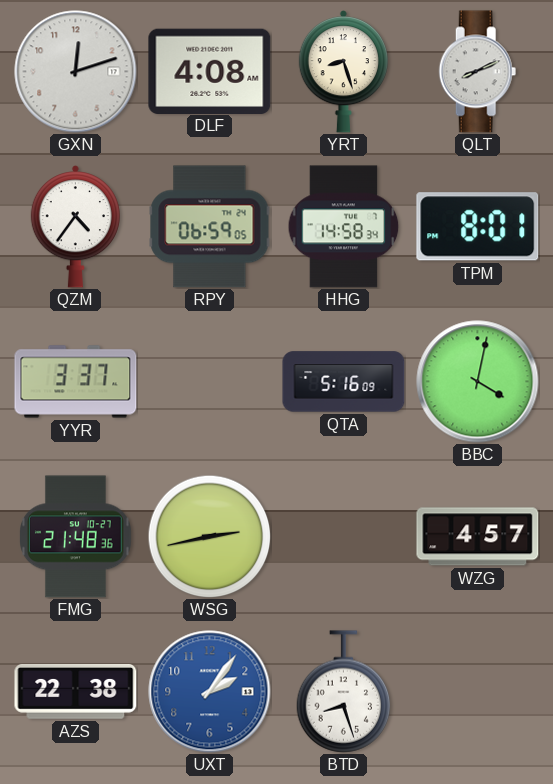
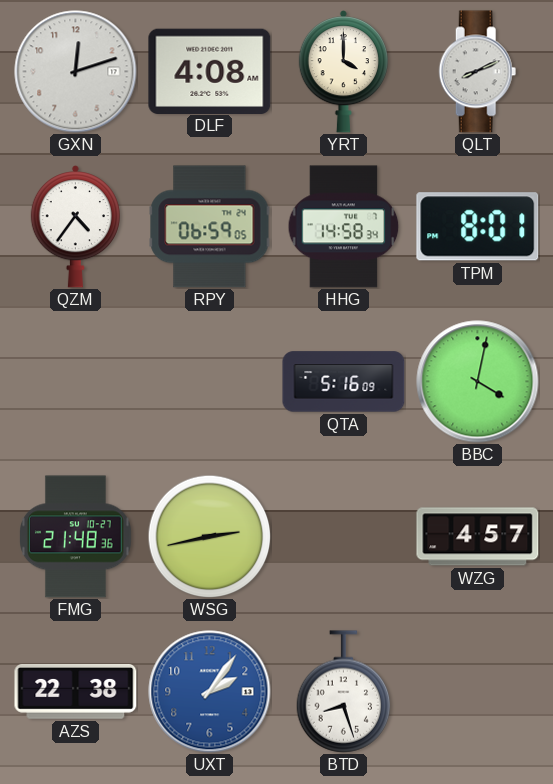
YRT: 8:27 -> 4:00 (343, 72)
YYR: 3:37 -> none (76, 382)
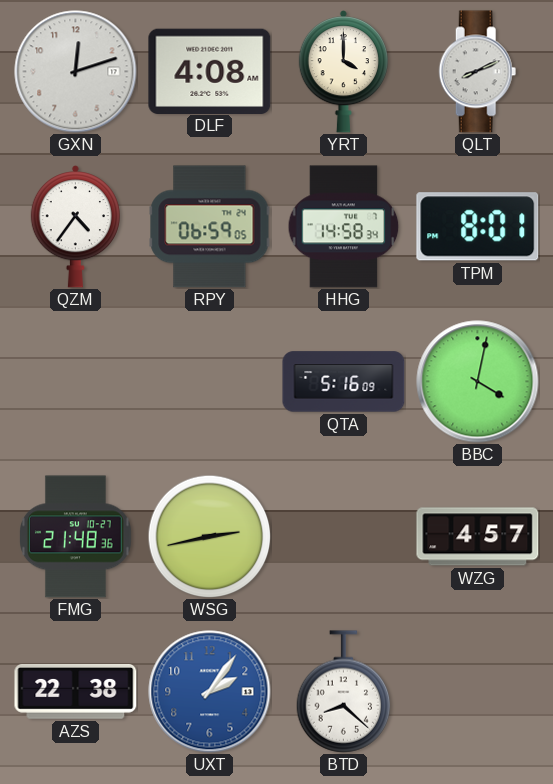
BTD: 8:27 -> 8:22 (344, 692)
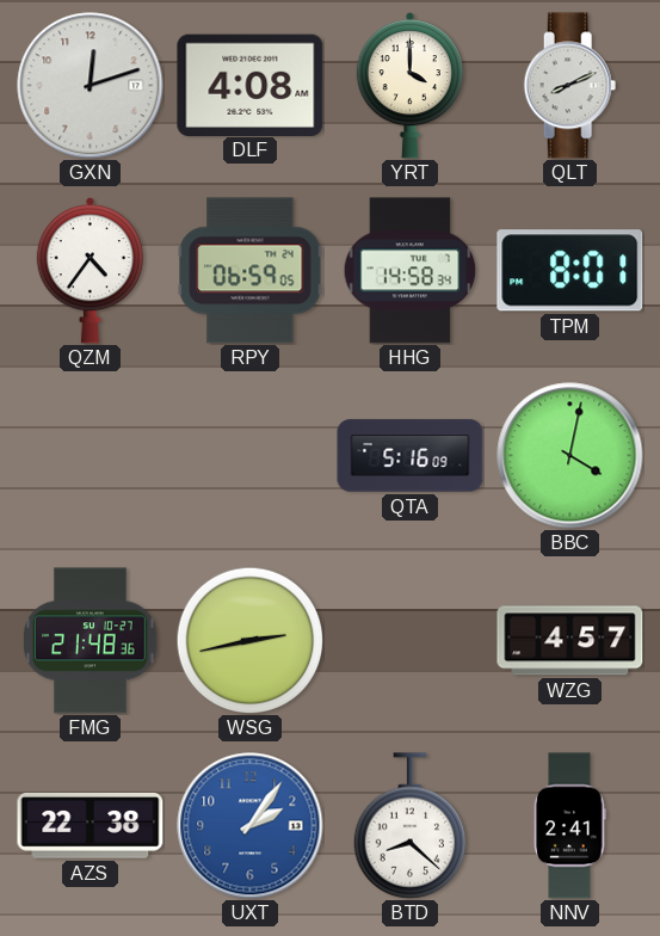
NNV: none -> 2:41 (570, 826)
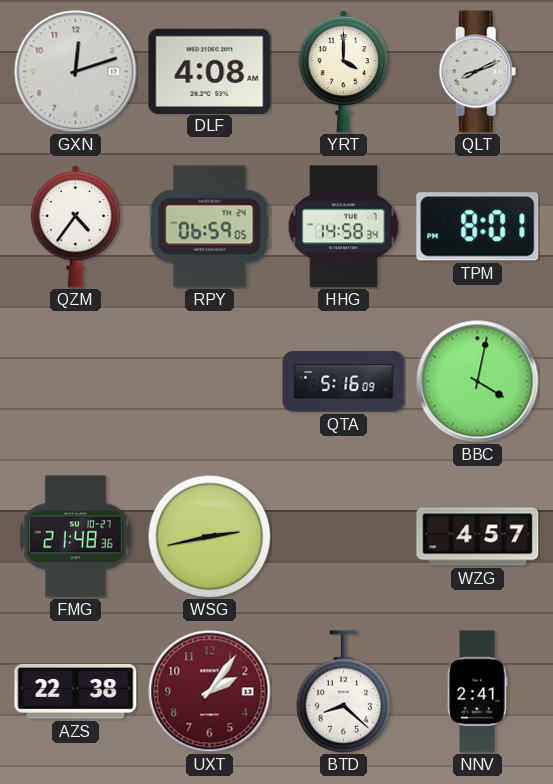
UXT dial: blue -> burgundy (210, 692)
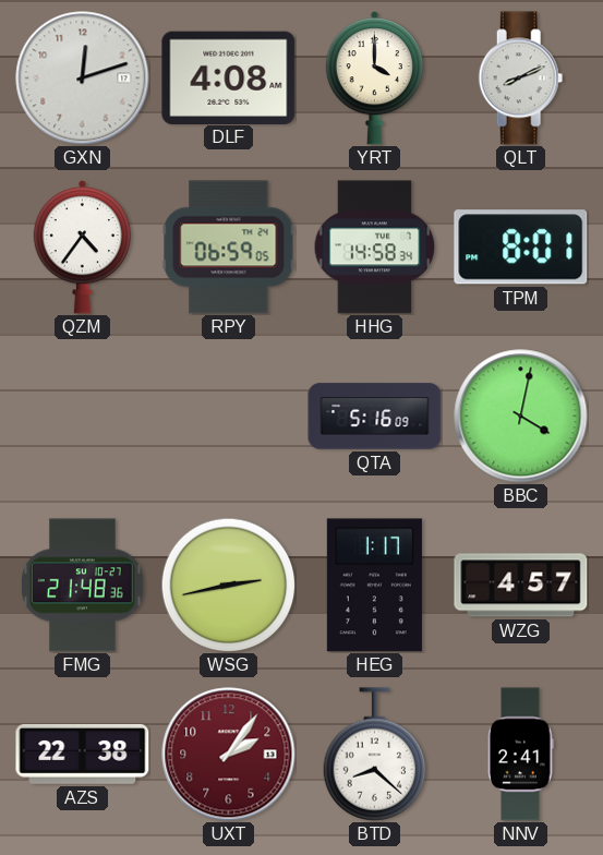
HEG: none -> 1:17 (374, 586)
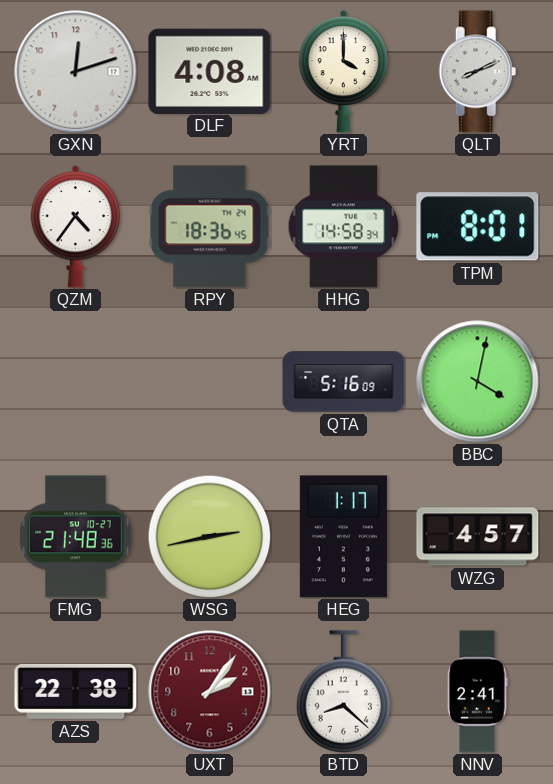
RPY: 06:59 -> 18:36 (210, 227)
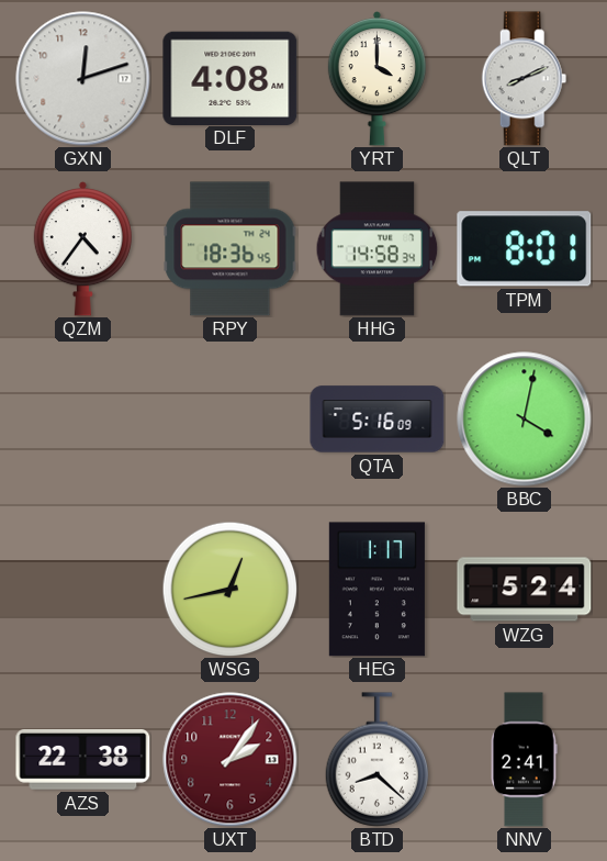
FMG: 21:48 -> none (76, 537)
WSG: 2:43 -> 12:43 (229, 589)
WZG: 4:57 -> 5:24 (525, 590)
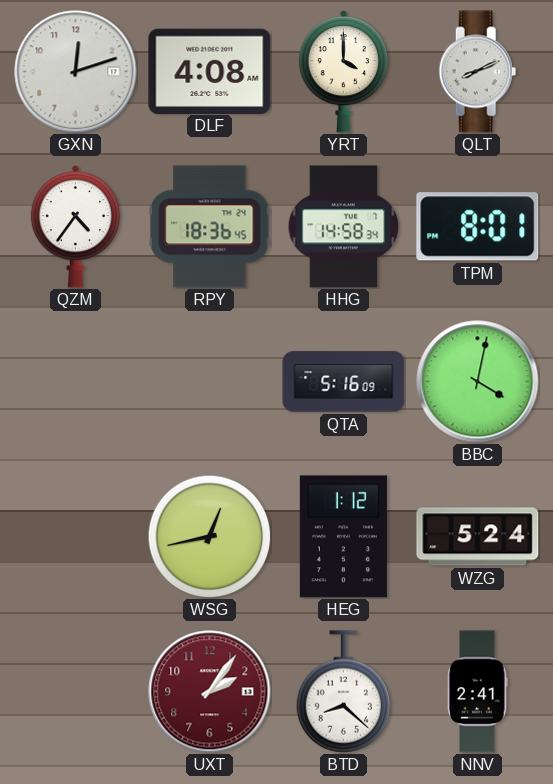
HEG: 1:17 -> 1:12 (343, 537)
AZS: 22:38 -> none (83, 760)
